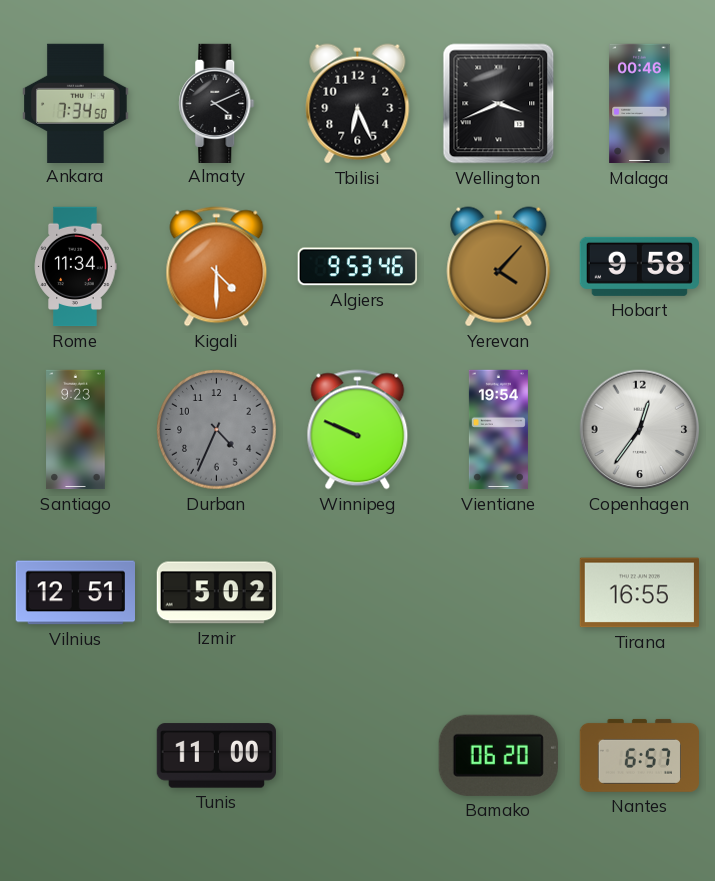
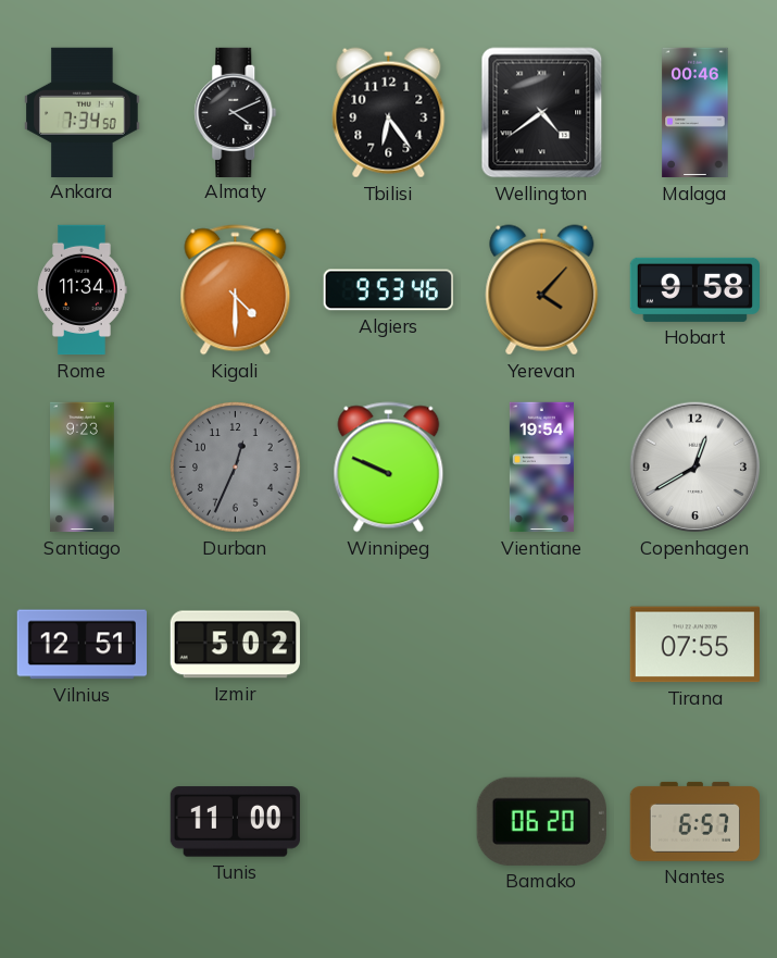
Tbilisi: 6:26 -> 6:24 (389, 113)
Wellington: 3:41 -> 4:39 (542, 113)
Durban: 4:34 -> 12:34 (236, 468)
Copenhagen: 12:36 -> 12:40 (695, 468)
Tirana: 16:55 -> 07:55 (694, 645)
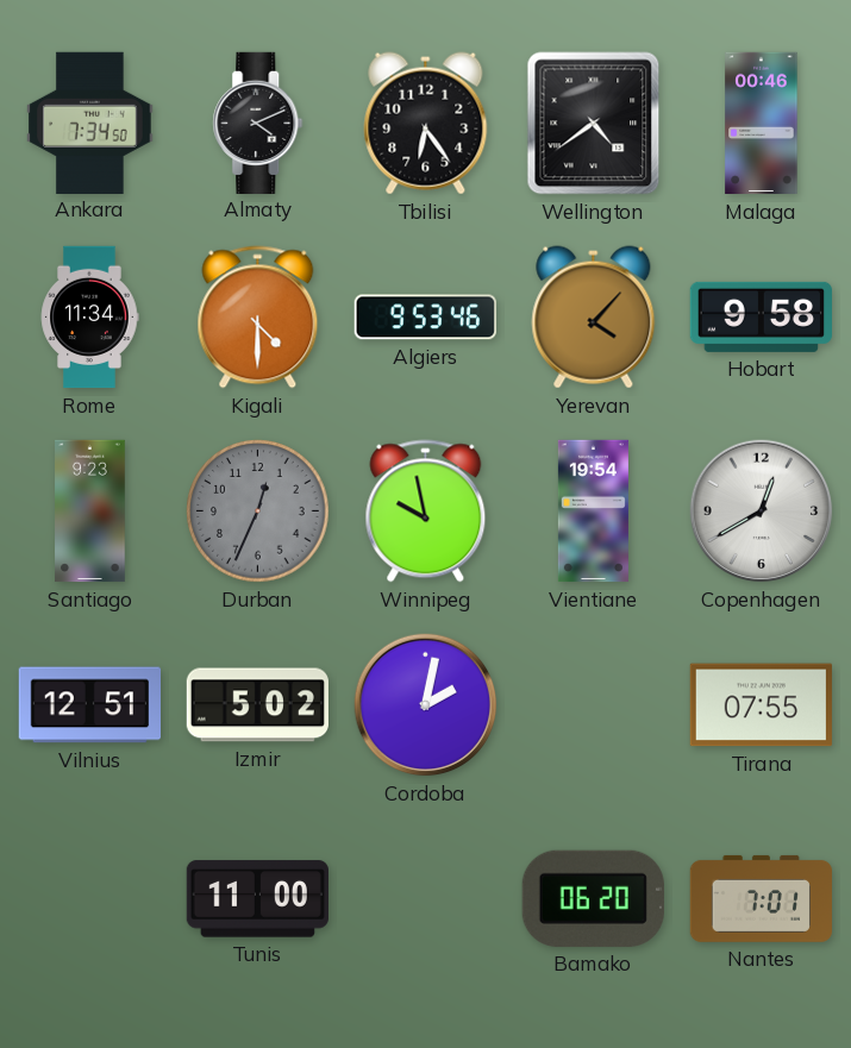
Winnipeg: 9:49 -> 9:58 (426, 512)
Cordoba: none -> 2:02 (426, 705)
Nantes: 6:57 -> 7:01 (761, 898)
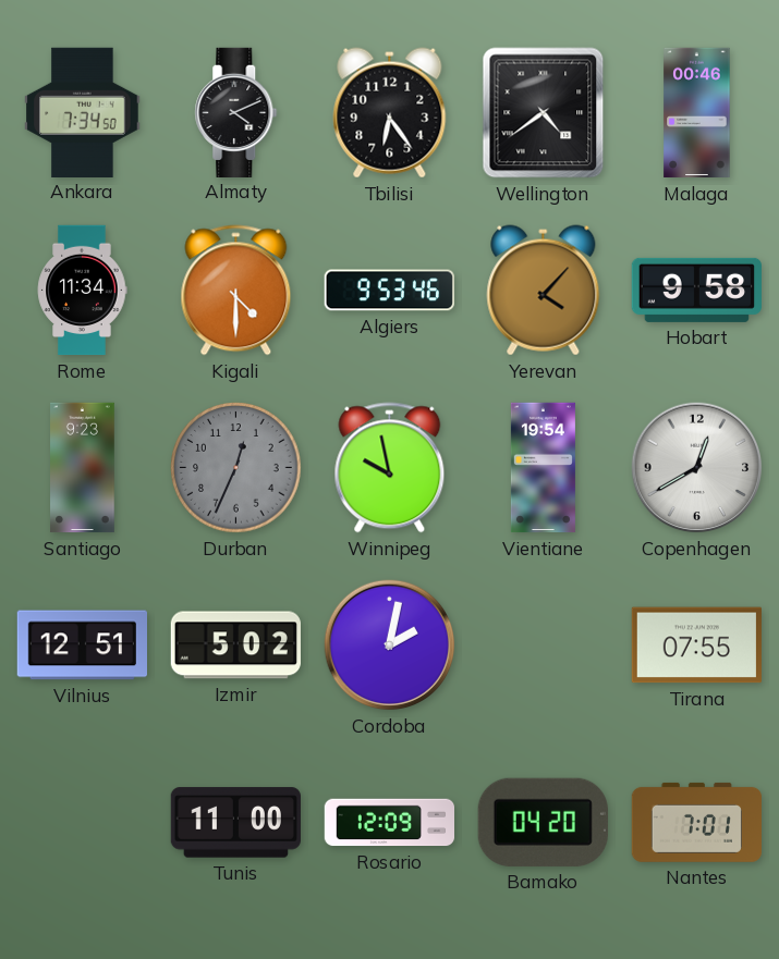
Rosario: none -> 12:09 (390, 823)
Bamako: 06:20 -> 04:20 (543, 822)
